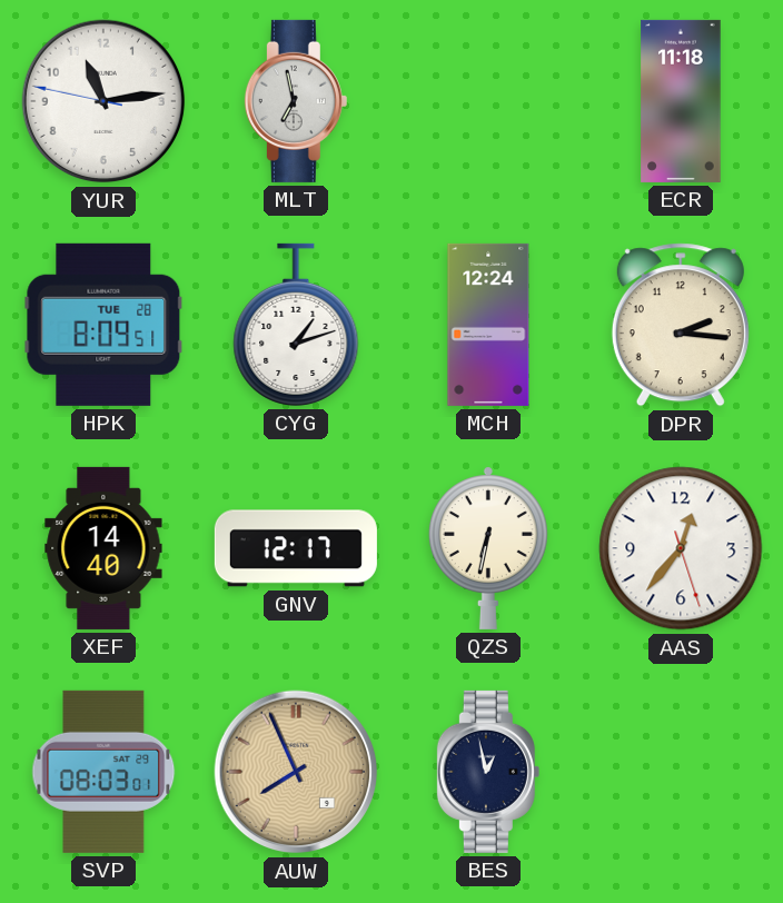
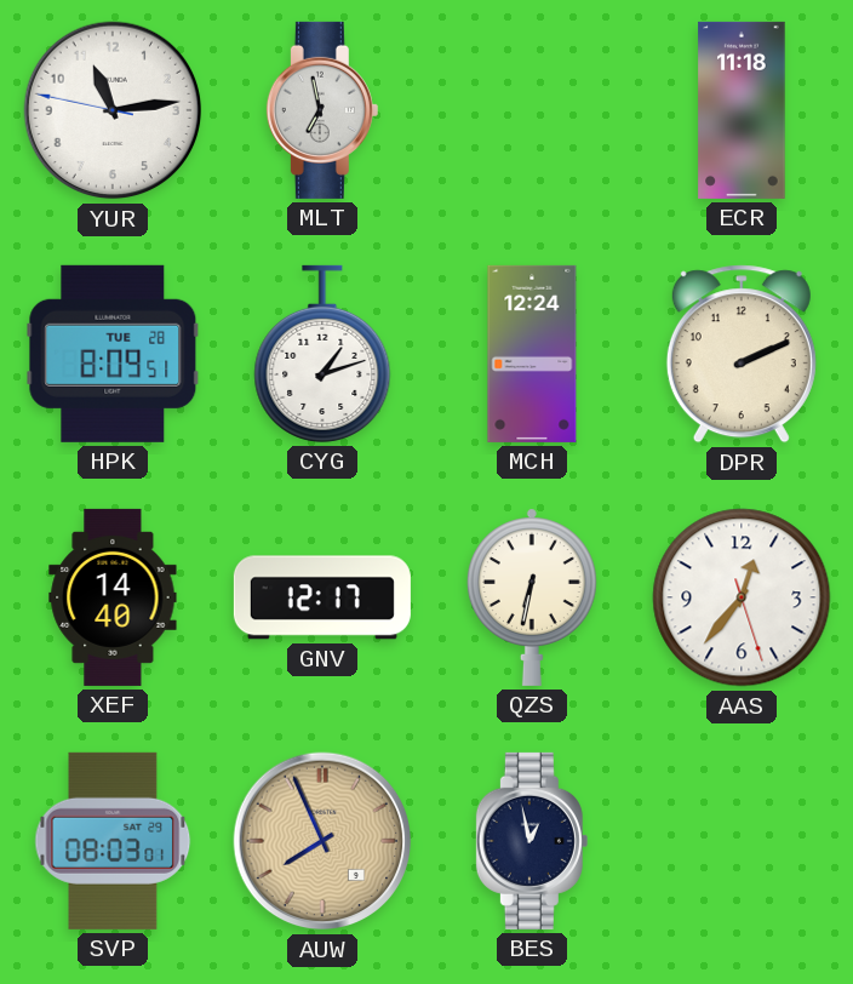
DPR: 2:16 -> 2:11 (742, 354)
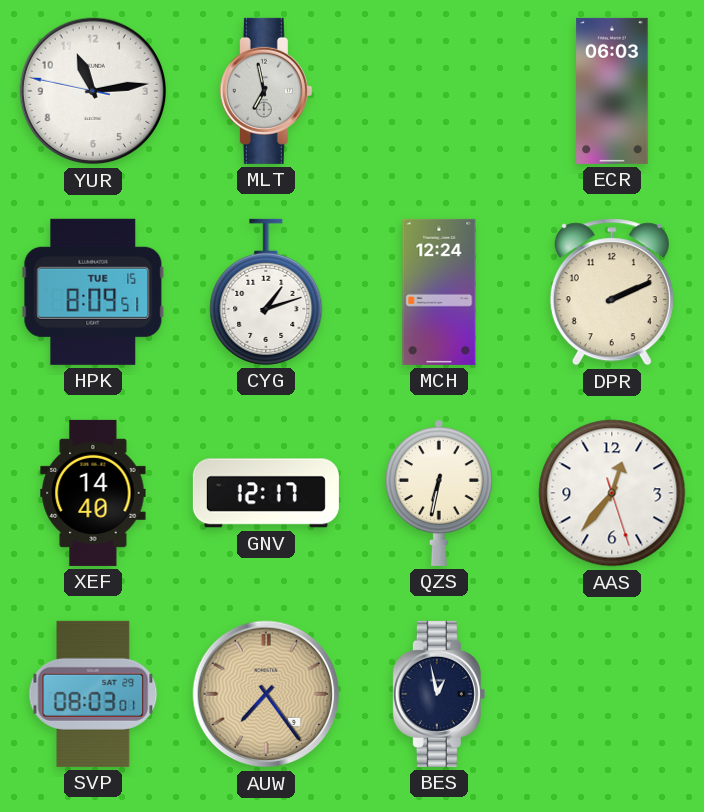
ECR: 11:18 -> 06:03 (612, 91)
HPK date: TUE 28 -> TUE 15 (93, 292)
AUW: 7:56 -> 7:24 (266, 694)
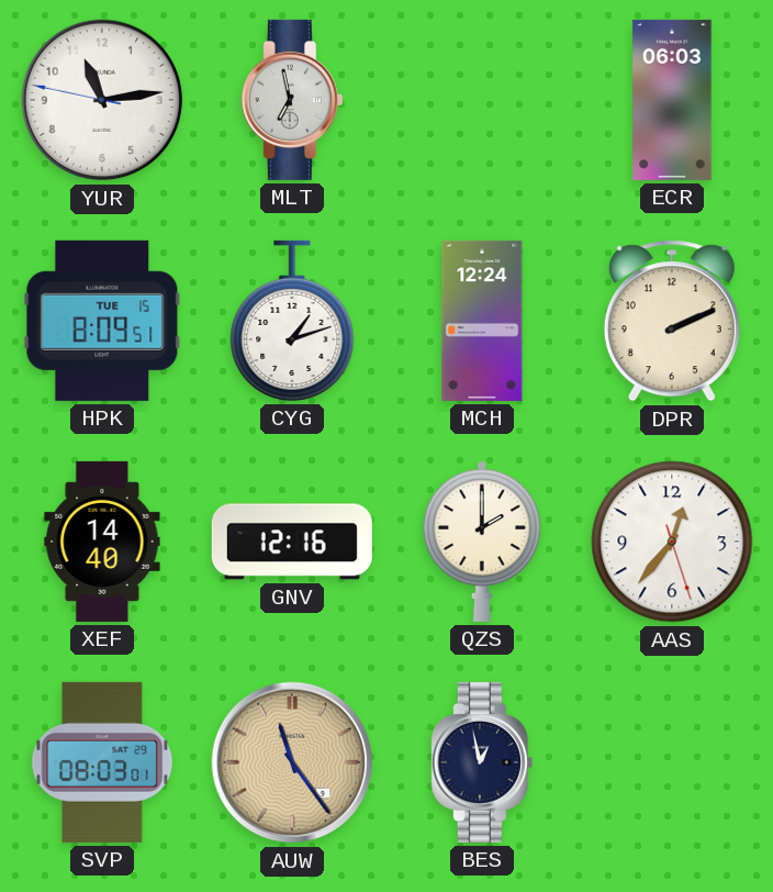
GNV: 12:17 -> 12:16 (292, 542)
QZS: 6:32 -> 2:00 (482, 542)
AUW: 7:24 -> 11:24 (292, 762)
